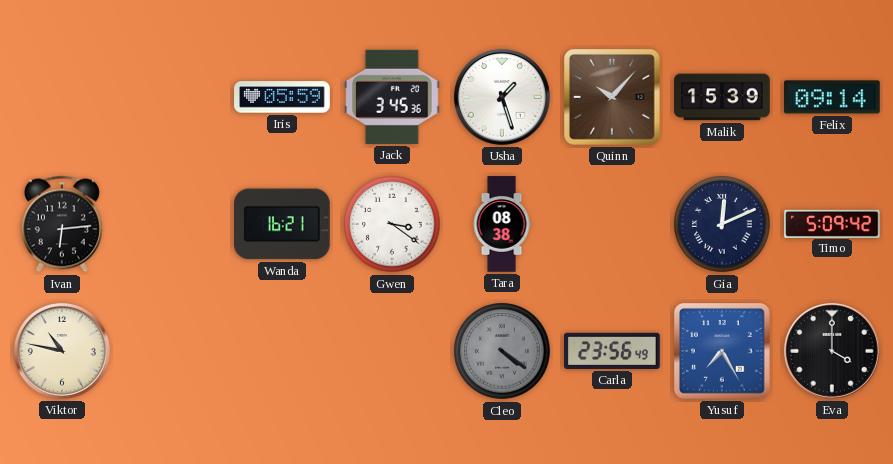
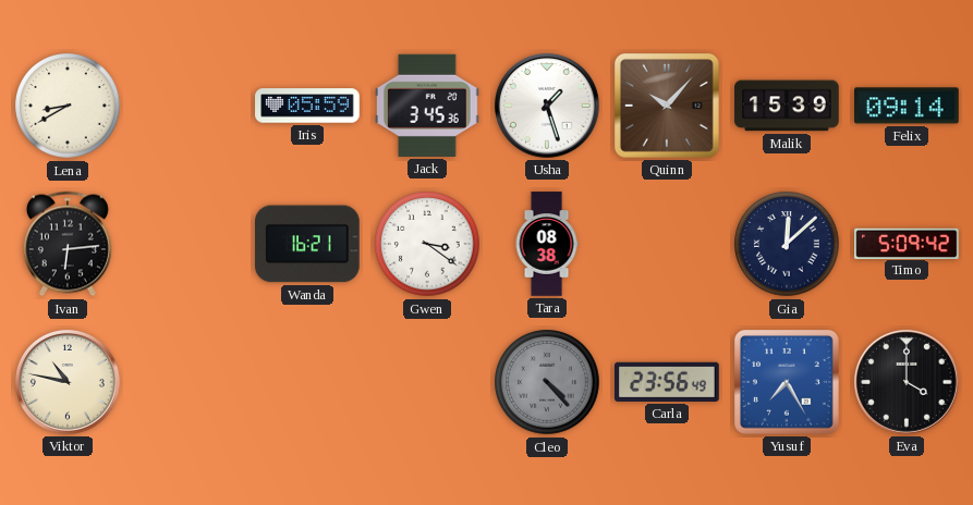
Lena: none -> 8:40 (68, 106)
Gia: 12:11 -> 12:08 (787, 244)
Cleo: 4:21 -> 4:23 (547, 382)
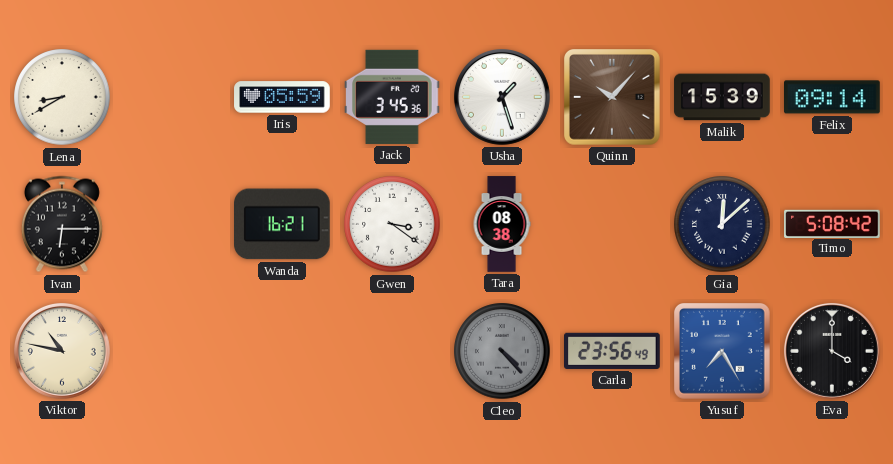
Ivan: 6:14 -> 6:15 (62, 224)
Timo: 5:09 -> 5:08 (832, 223)
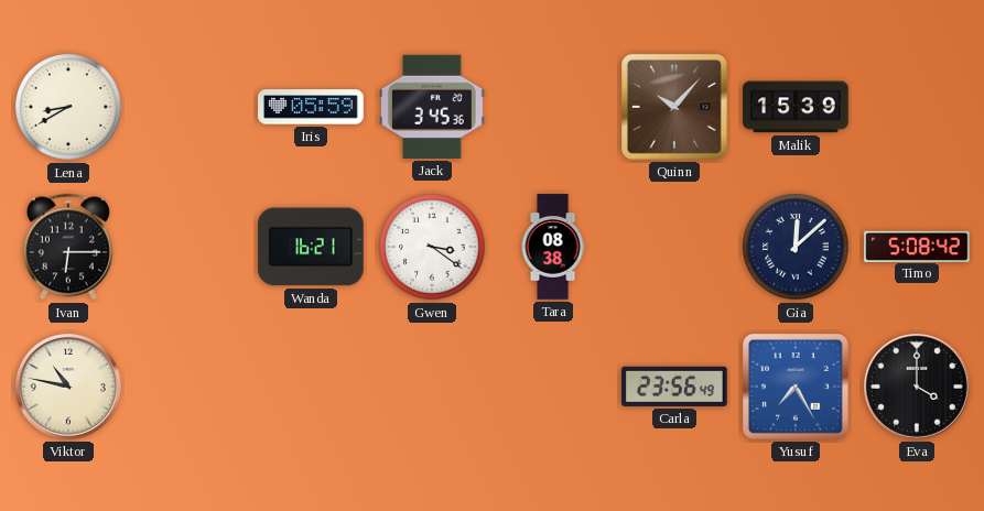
Usha: 1:27 -> none (502, 97)
Felix: 09:14 -> none (833, 97)
Cleo: 4:23 -> none (502, 351)
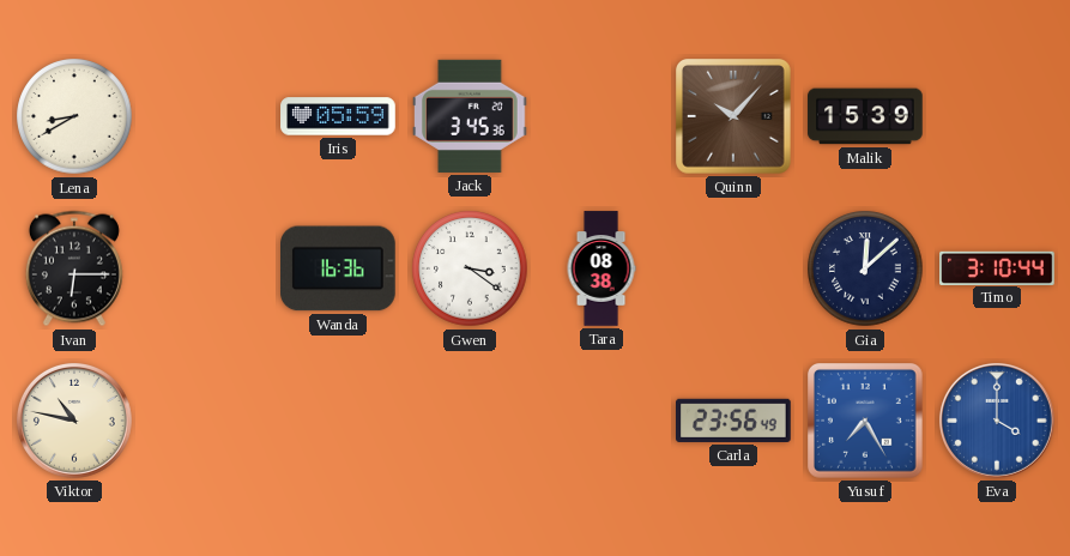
Wanda: 16:21 -> 16:36 (339, 268)
Timo: 5:08 -> 3:10 (997, 267)
Eva dial: black -> blue (997, 421)
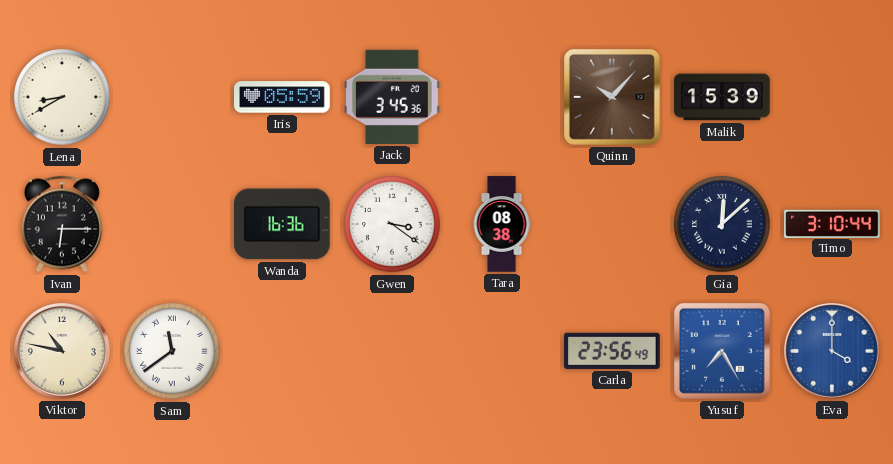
Sam: none -> 11:39 (172, 351)
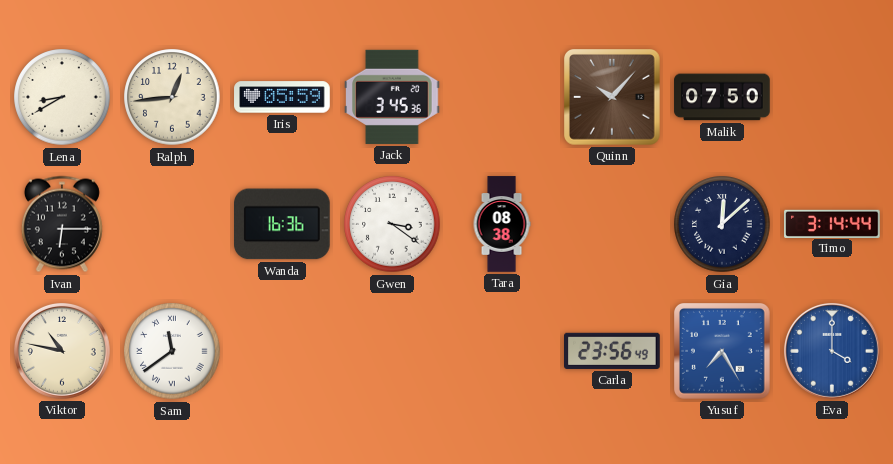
Ralph: none -> 12:44 (172, 97)
Malik: 15:39 -> 07:50 (722, 97)
Timo: 3:10 -> 3:14 (832, 223)
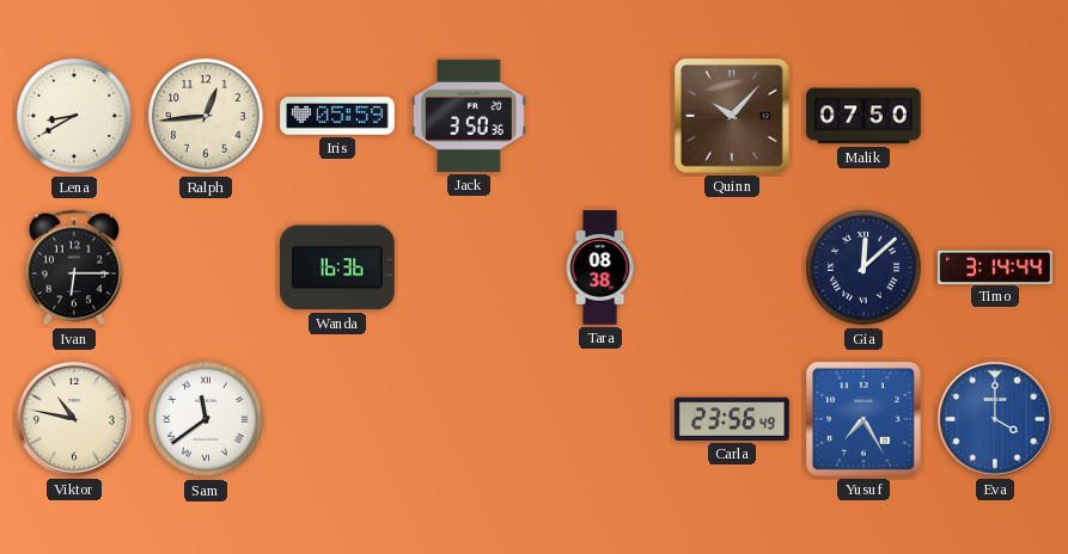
Jack: 3:45 -> 3:50 (469, 116)
Gwen: 3:21 -> none (392, 224)
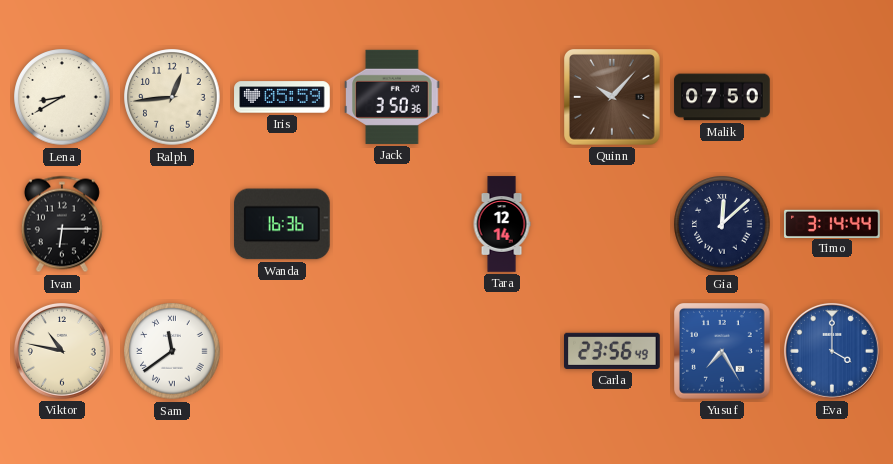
Tara: 08:38 -> 12:14 (502, 224)
